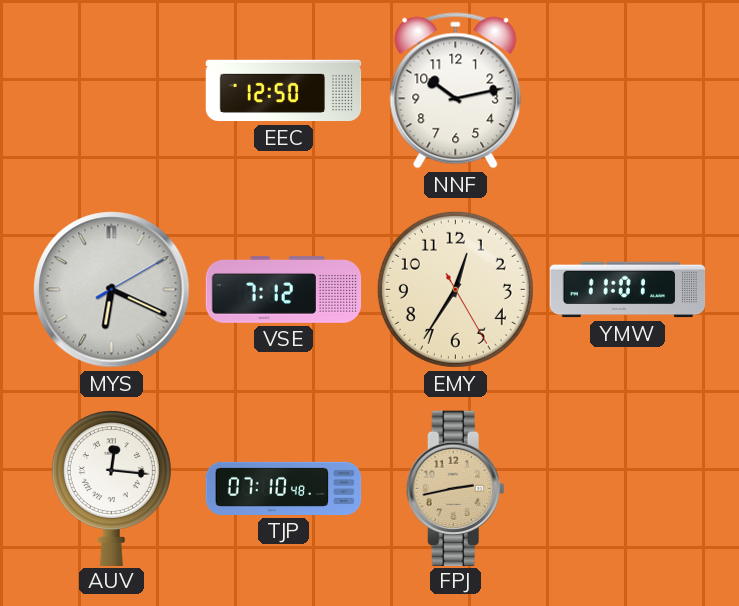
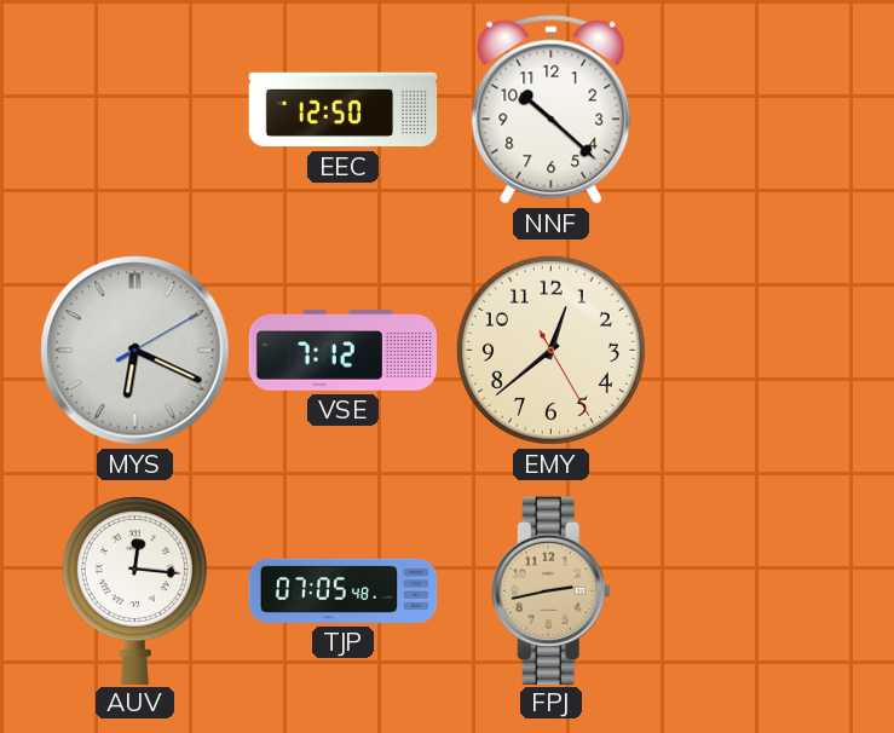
NNF: 10:13 -> 10:22 (552, 110)
EMY: 12:35 -> 12:38 (550, 350)
YMW: 11:01 -> none (628, 290)
TJP: 07:10 -> 07:05 (344, 590)
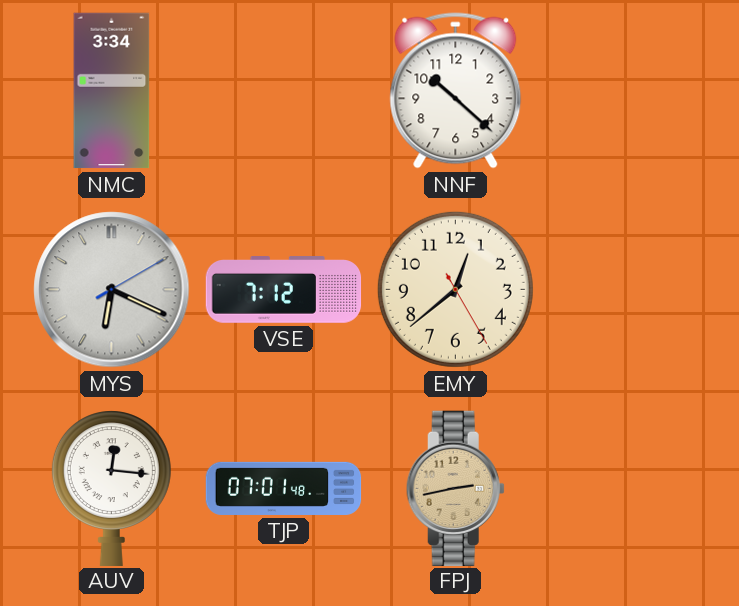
NMC: none -> 3:34 (112, 91)
EEC: 12:50 -> none (344, 110)
TJP: 07:05 -> 07:01 (284, 488)
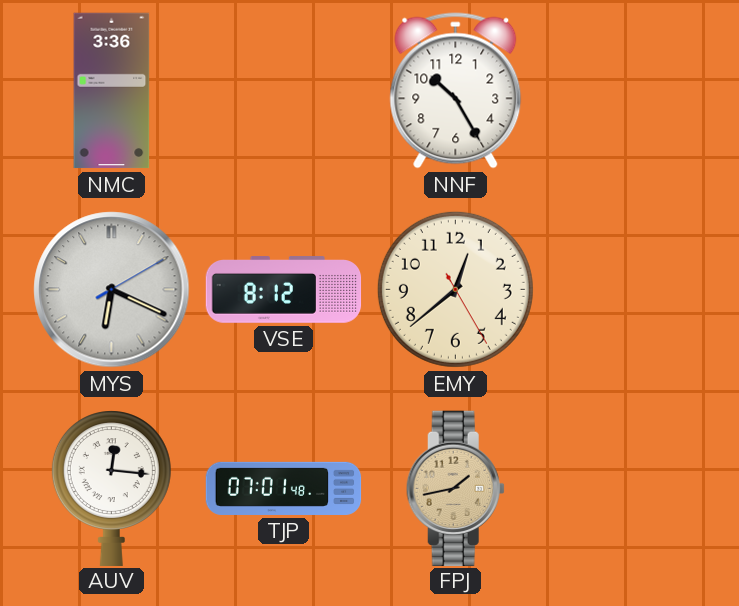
NMC: 3:34 -> 3:36 (112, 91)
NNF: 10:22 -> 10:25 (456, 91)
VSE: 7:12 -> 8:12 (284, 290)
FPJ: 2:43 -> 1:43 (455, 488)
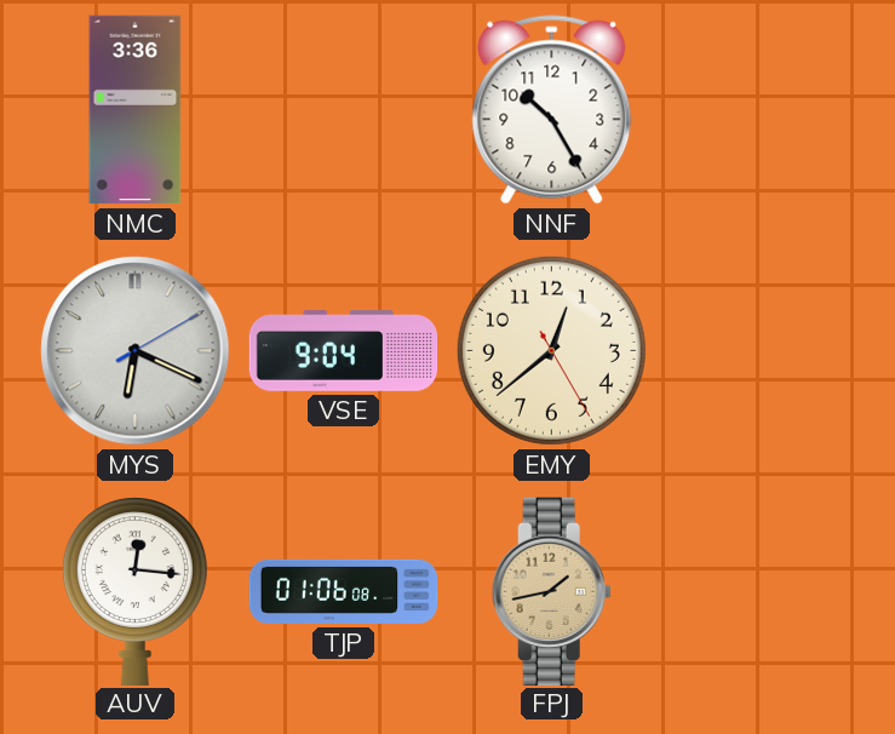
VSE: 8:12 -> 9:04 (344, 351)
TJP: 07:01 -> 01:06 (344, 591)
